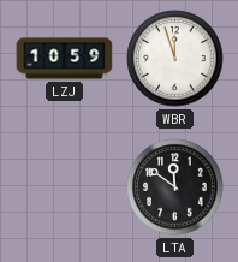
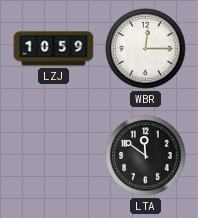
WBR: 11:57 -> 12:15 (146, 49)
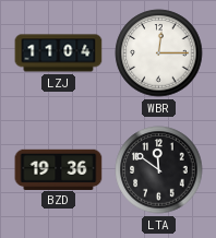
LZJ: 10:59 -> 11:04 (59, 53)
BZD: none -> 19:36 (59, 169)
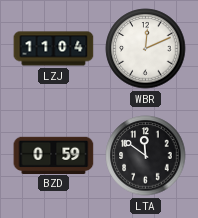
WBR: 12:15 -> 12:11 (146, 49)
BZD: 19:36 -> 0:59 (54, 155)
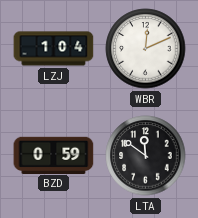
LZJ: 11:04 -> 1:04 (54, 49)
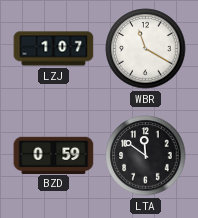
LZJ: 1:04 -> 1:07 (54, 49)
WBR: 12:11 -> 11:20 (146, 49)
